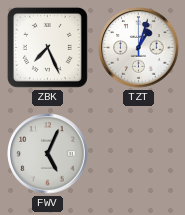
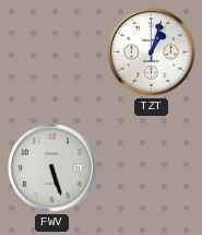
ZBK: 7:26 -> none (47, 47)
FWV: 5:04 -> 5:27 (52, 168)
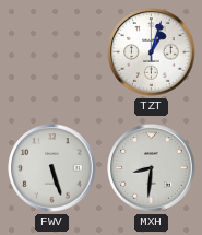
MXH: none -> 8:31 (152, 168)
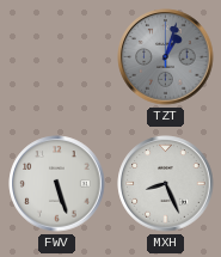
TZT dial: white -> grey (166, 57)
MXH: 8:31 -> 8:26 (166, 184)
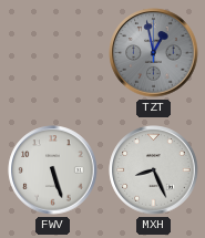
TZT: 1:03 -> 12:58 (154, 53)
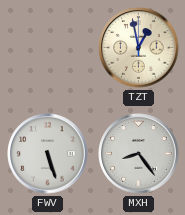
TZT dial: grey -> cream (139, 48)
MXH: 8:26 -> 8:24 (139, 154)
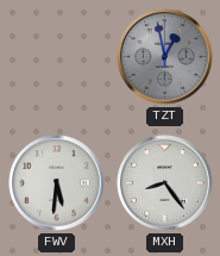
TZT dial: cream -> grey (165, 57)
FWV: 5:27 -> 5:31 (57, 183)
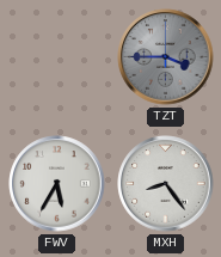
TZT: 12:58 -> 3:45 (166, 57)
FWV: 5:31 -> 5:35 (57, 184)
